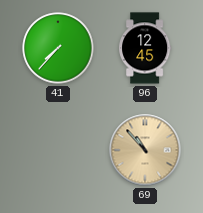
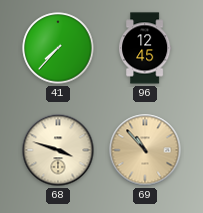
68: none -> 3:48 (58, 150)
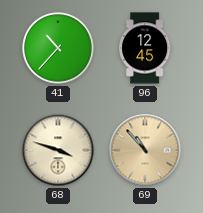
41: 7:37 -> 10:37 (58, 48)
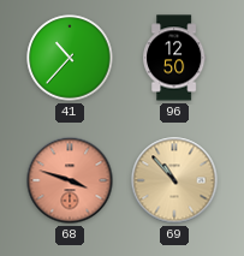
96: 12:45 -> 12:50 (175, 58)
68 dial: cream -> salmon (70, 180)
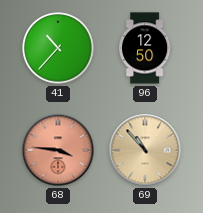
68: 3:48 -> 3:46 (58, 150)
